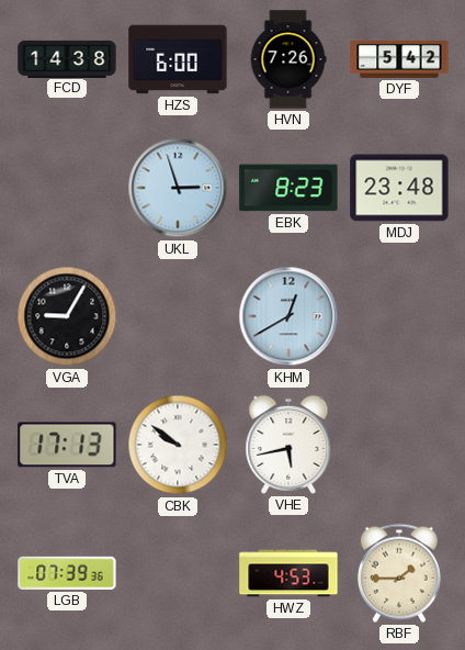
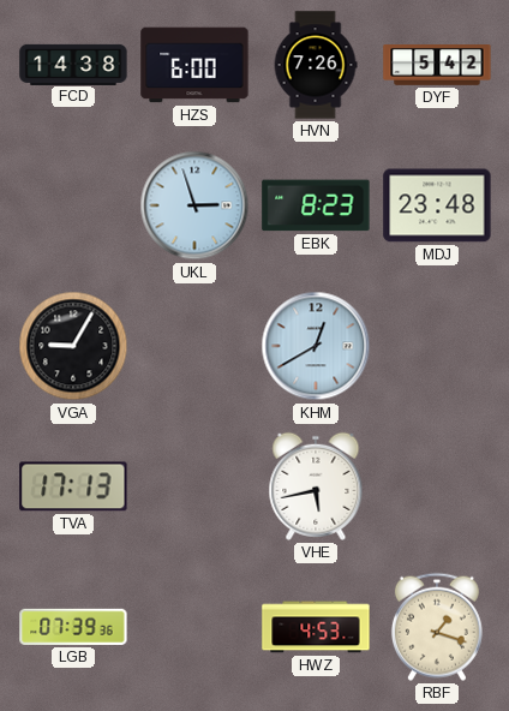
CBK: 9:51 -> none (178, 445)
RBF: 1:45 -> 1:18 (437, 627)
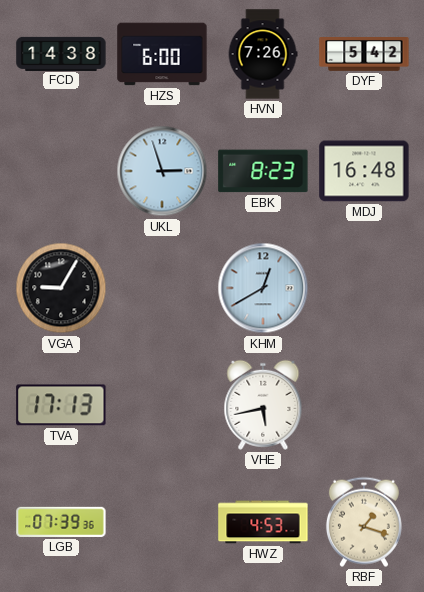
MDJ: 23:48 -> 16:48 (364, 171)
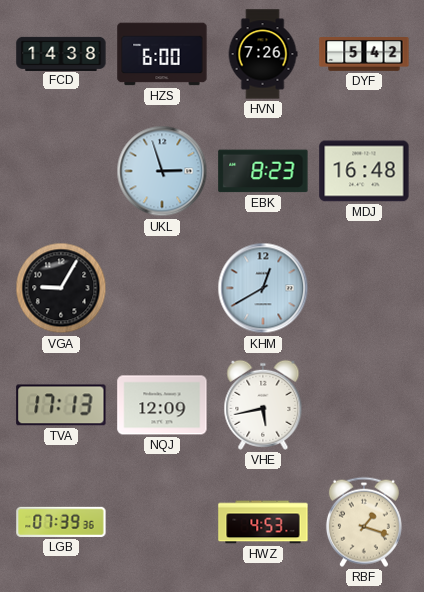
NQJ: none -> 12:09 (162, 405)
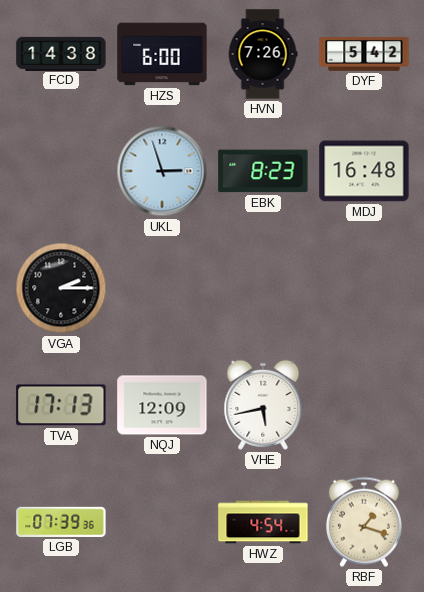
VGA: 9:05 -> 2:15 (61, 288)
KHM: 12:40 -> none (263, 288)
HWZ: 4:53 -> 4:54 (263, 522)
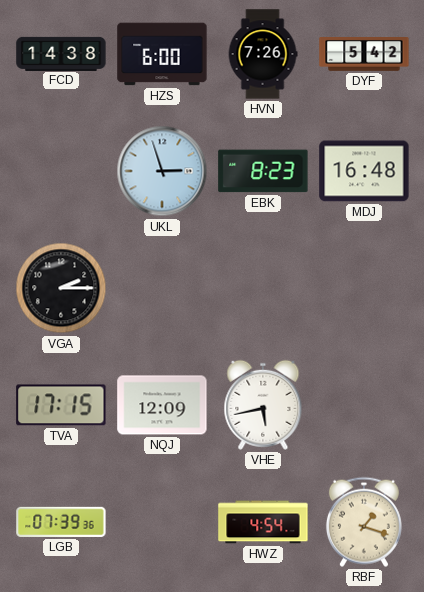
TVA: 17:13 -> 17:15 (61, 405)
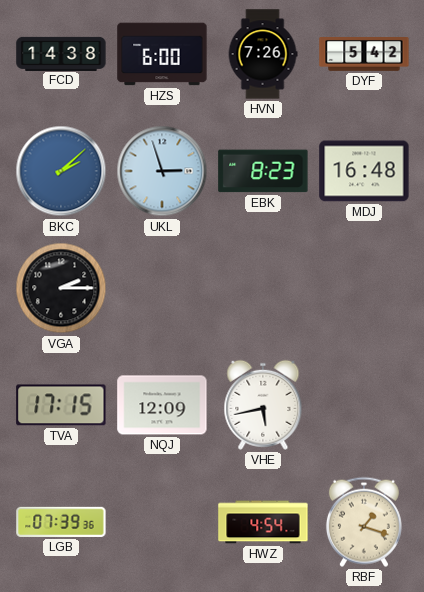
BKC: none -> 2:08 (61, 171)
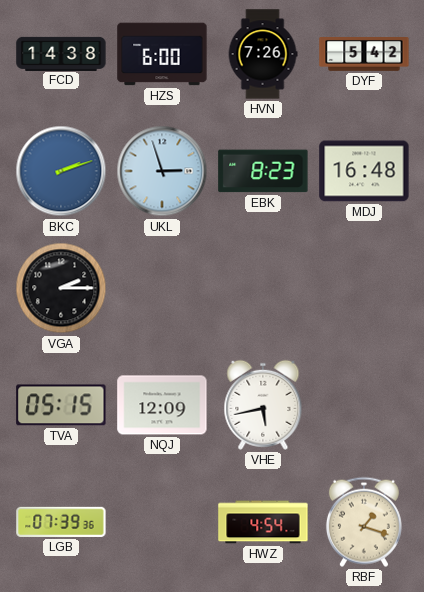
BKC: 2:08 -> 2:12 (61, 171)
TVA: 17:15 -> 05:15 (61, 405)
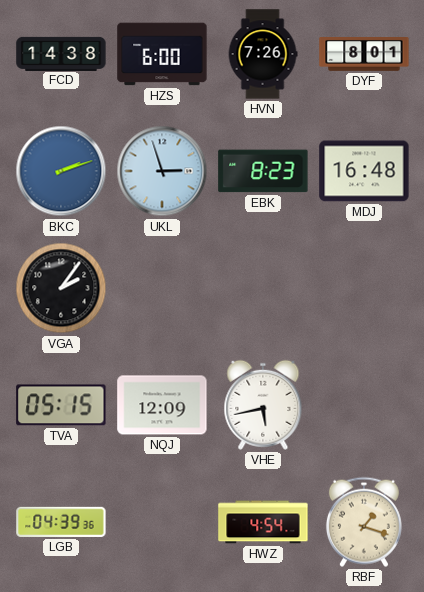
DYF: 5:42 -> 8:01 (364, 55)
VGA: 2:15 -> 2:06 (61, 288)
LGB: 07:39 -> 04:39 (61, 522)
